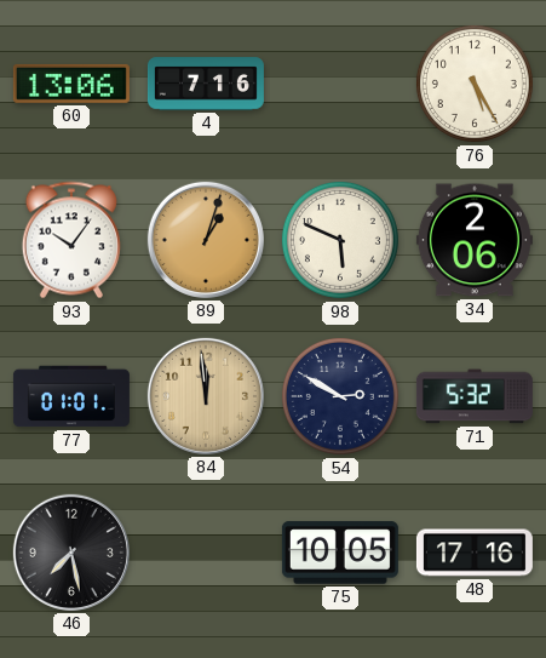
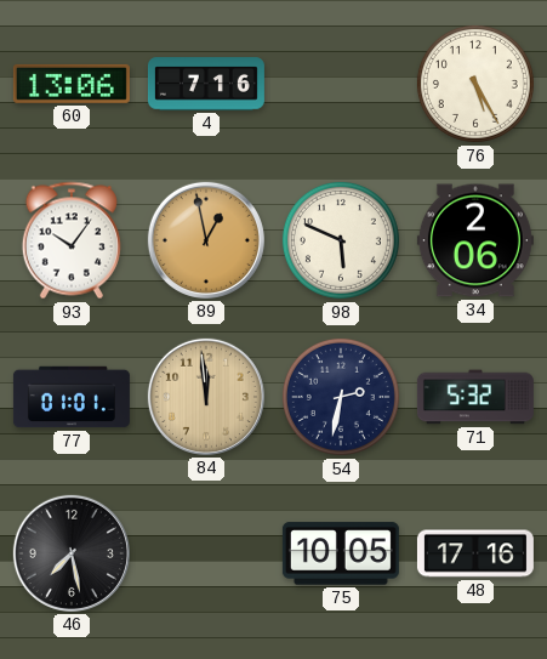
89: 1:03 -> 12:58 (206, 240)
54: 2:50 -> 2:32 (341, 397)
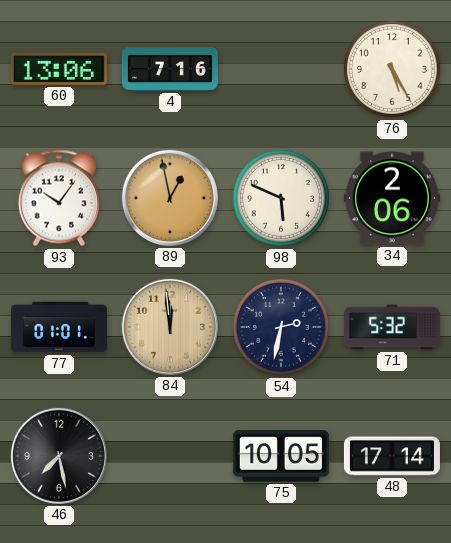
48: 17:16 -> 17:14 (392, 456)
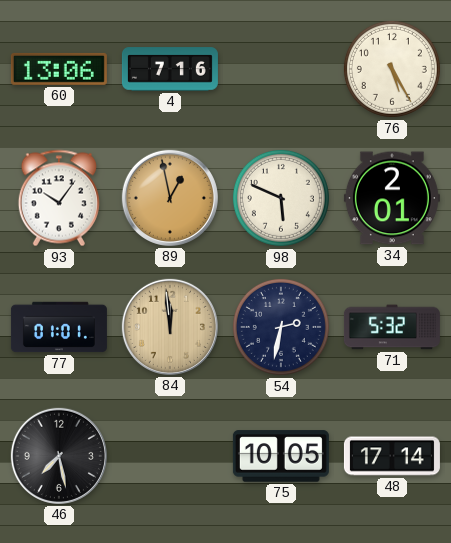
34: 2:06 -> 2:01 (392, 198)
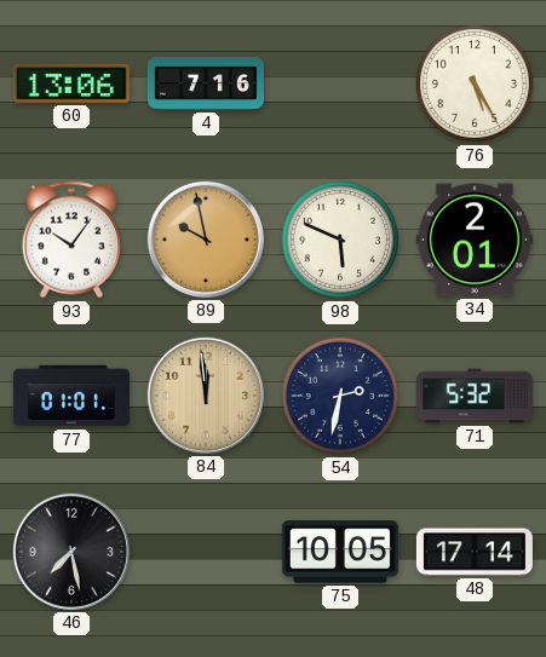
89: 12:58 -> 9:58 (206, 240)
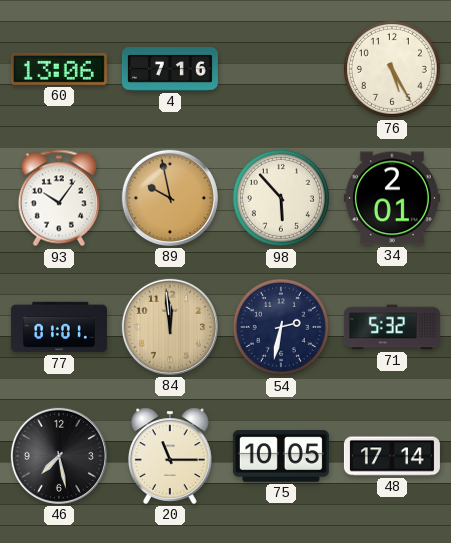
98: 5:49 -> 5:53 (281, 198)
20: none -> 11:15 (171, 456)
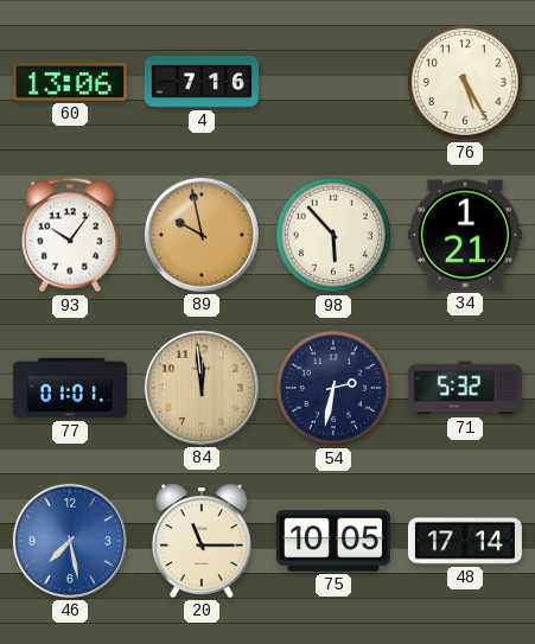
34: 2:01 -> 1:21 (465, 235)
46 dial: black -> blue (70, 541)
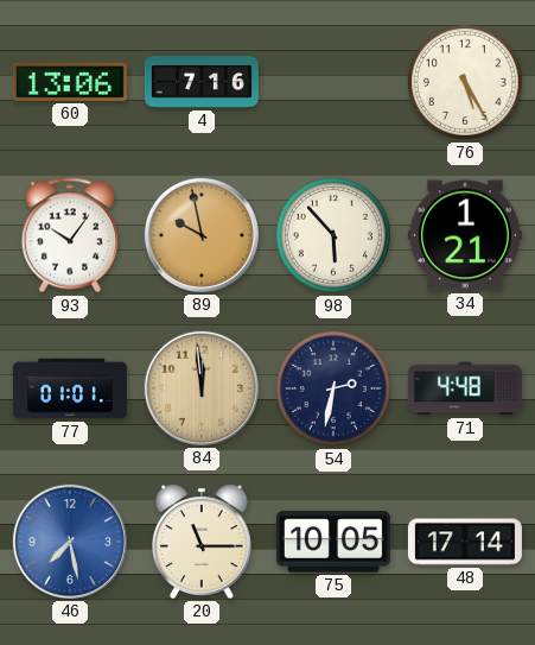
71: 5:32 -> 4:48 (465, 388)
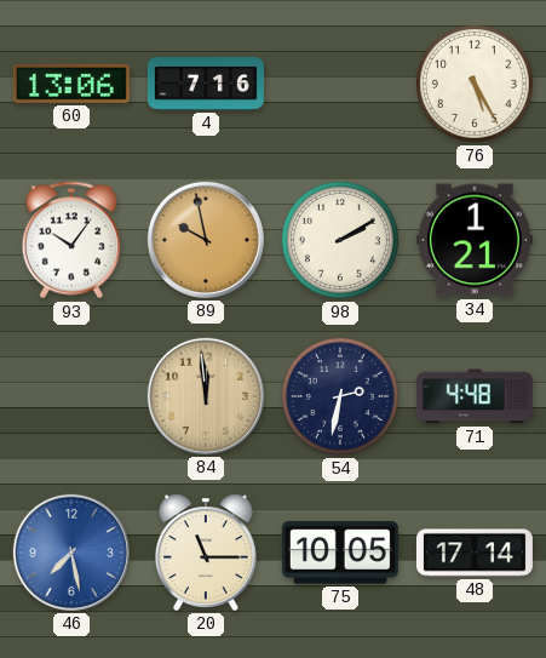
98: 5:53 -> 2:10 (340, 240)
77: 01:01 -> none (70, 388)
